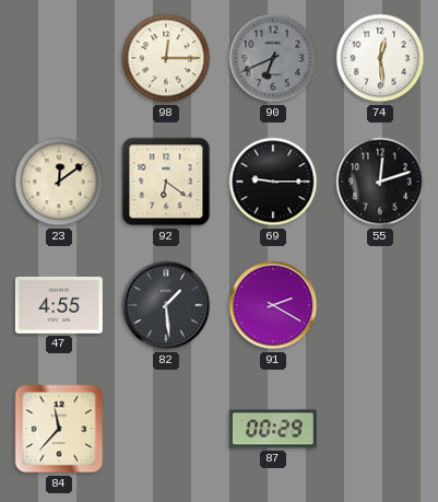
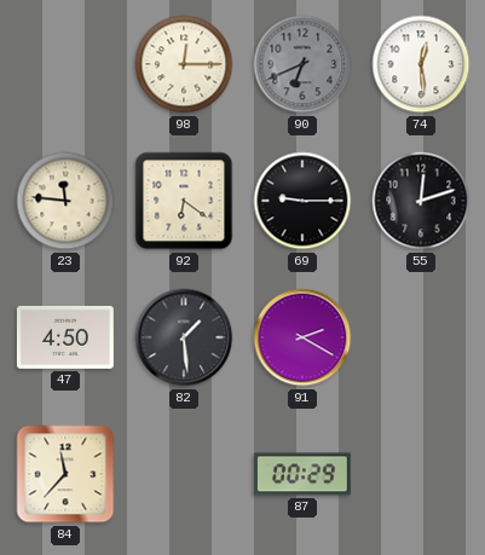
23: 12:09 -> 11:46 (65, 201)
47: 4:55 -> 4:50 (65, 337)
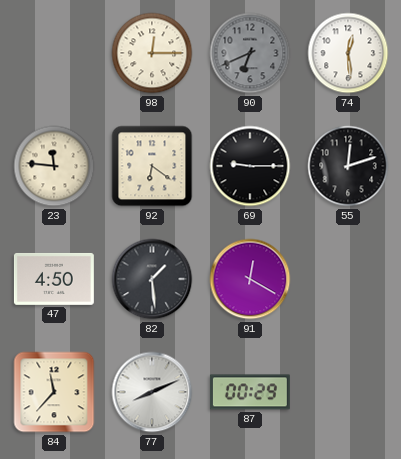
91: 2:20 -> 12:20 (250, 279)
77: none -> 8:11 (152, 392)
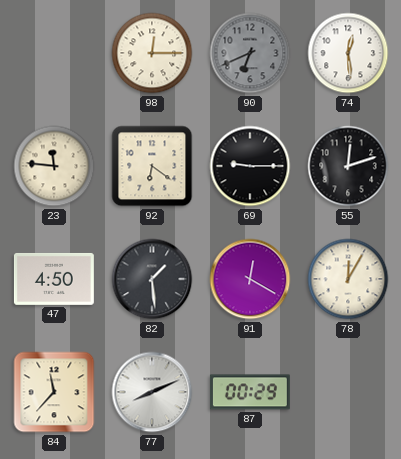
78: none -> 12:05 (348, 279)
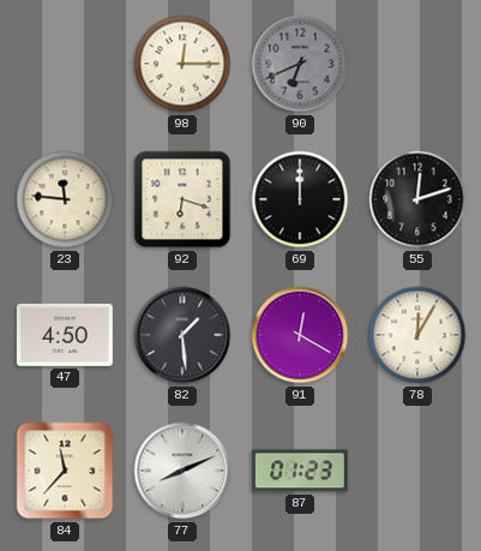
74: 12:29 -> none (348, 53)
92: 6:21 -> 6:18 (182, 199)
69: 9:15 -> 12:00 (300, 199)
87: 00:29 -> 01:23 (300, 471)
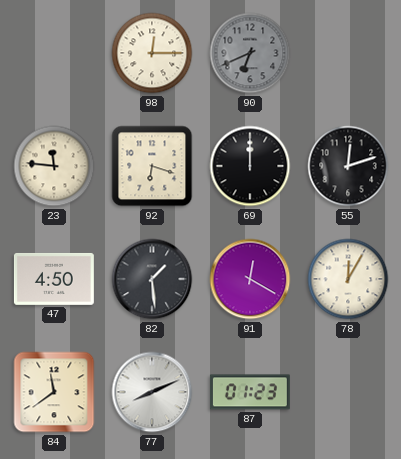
84: 11:37 -> 11:39 (54, 392)
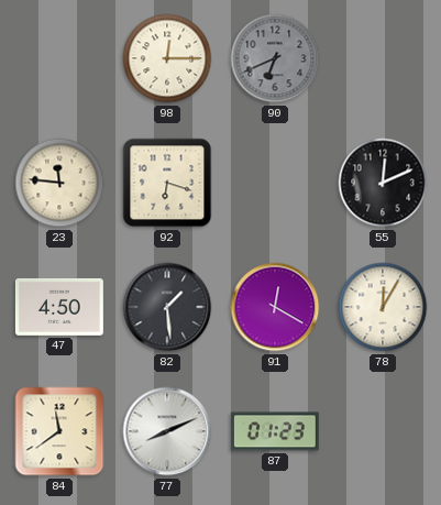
69: 12:00 -> none (250, 166)
55: 12:12 -> 12:11 (383, 183)
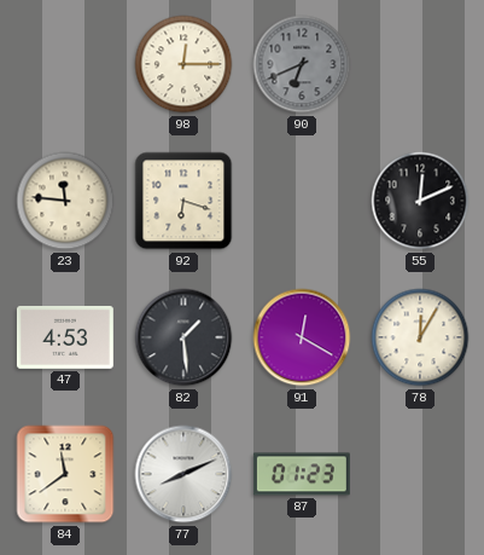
47: 4:50 -> 4:53 (65, 337)
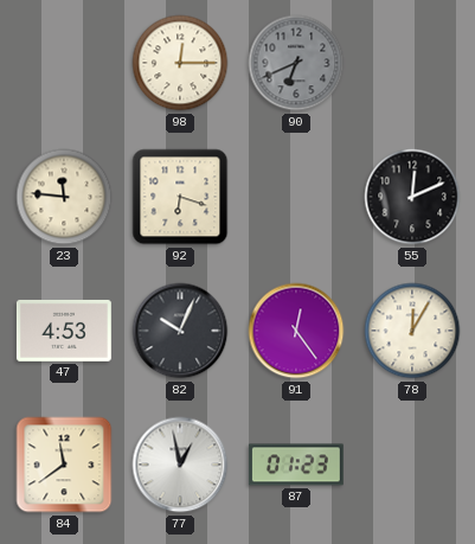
82: 1:29 -> 10:04 (180, 331)
91: 12:20 -> 12:24 (296, 331)
77: 8:11 -> 12:58 (180, 465)
